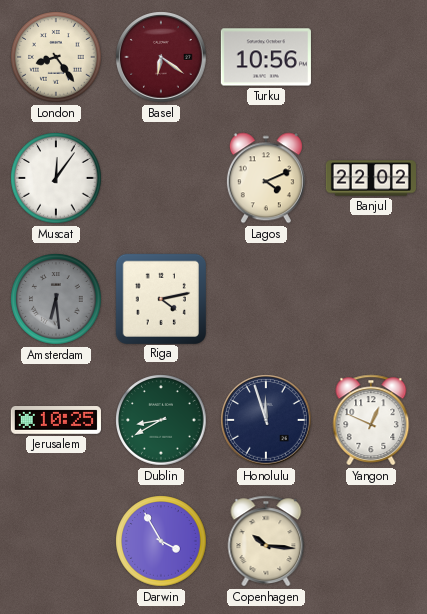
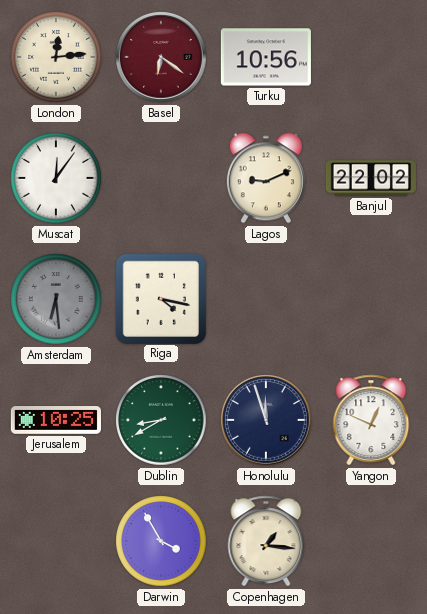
London: 8:24 -> 12:14 (56, 57)
Lagos: 4:11 -> 9:11 (266, 178)
Riga: 4:13 -> 4:17 (160, 298)
Copenhagen: 10:16 -> 1:16 (266, 541)
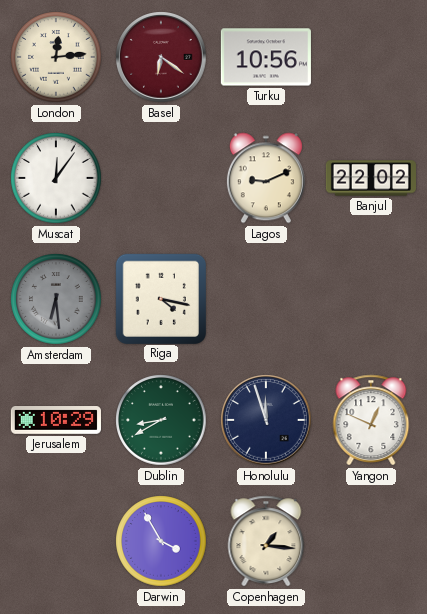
Jerusalem: 10:25 -> 10:29 (56, 421)
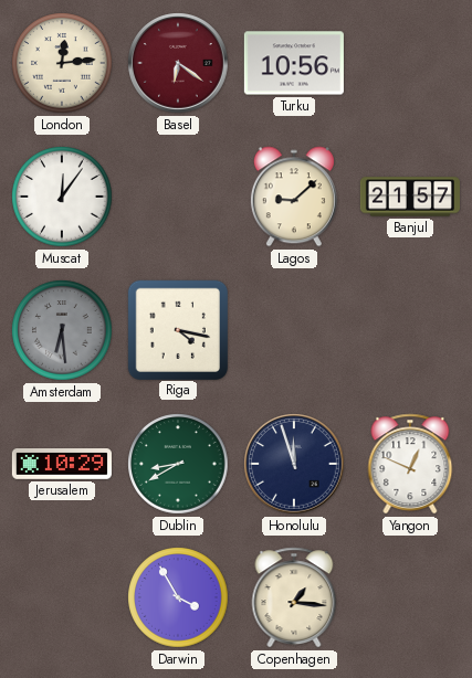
Lagos: 9:11 -> 9:08 (294, 197)
Banjul: 22:02 -> 21:57 (410, 197)
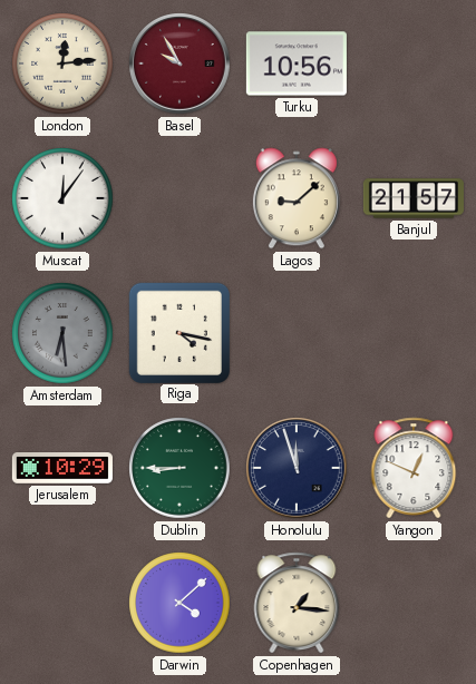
Basel: 6:21 -> 9:55 (179, 63)
Dublin: 8:40 -> 8:45 (179, 468)
Darwin: 3:55 -> 4:08 (179, 603)
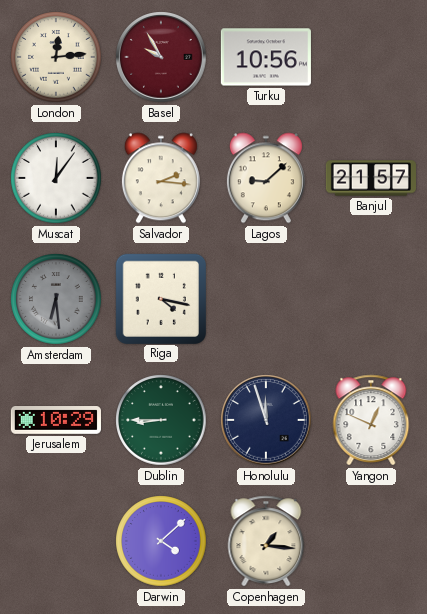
Salvador: none -> 2:16 (161, 178)
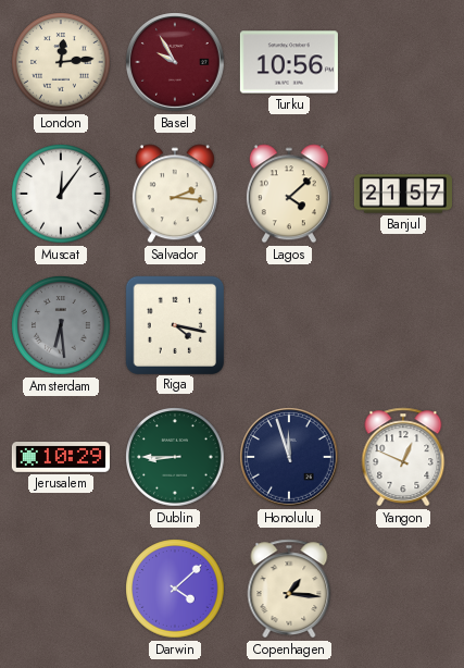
Lagos: 9:08 -> 4:08 (289, 194)
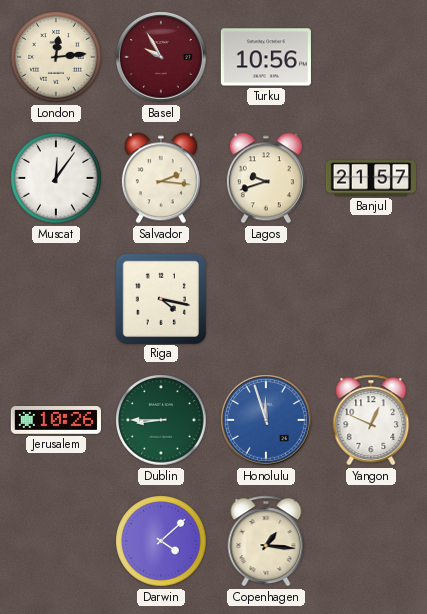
Lagos: 4:08 -> 9:42 (266, 178)
Amsterdam: 6:29 -> none (61, 325)
Jerusalem: 10:29 -> 10:26 (56, 421)
Honolulu dial: navy -> blue (266, 420)
